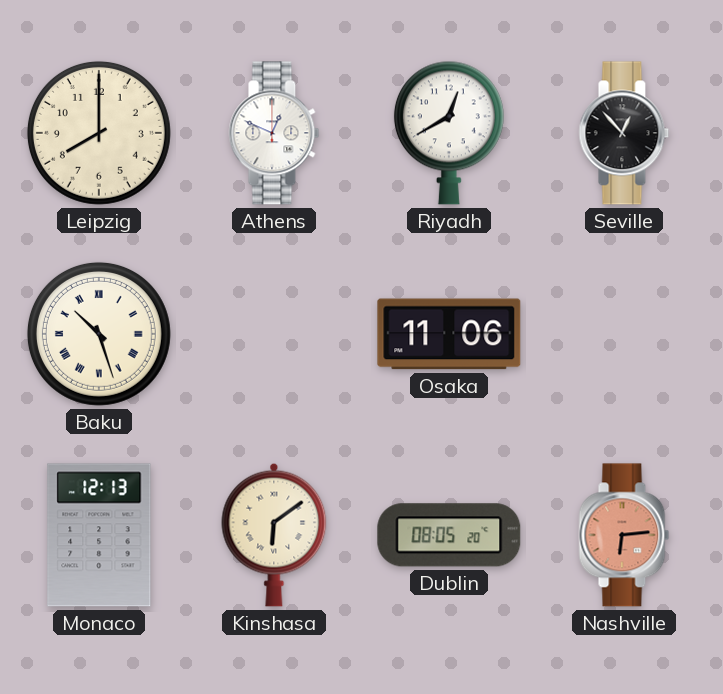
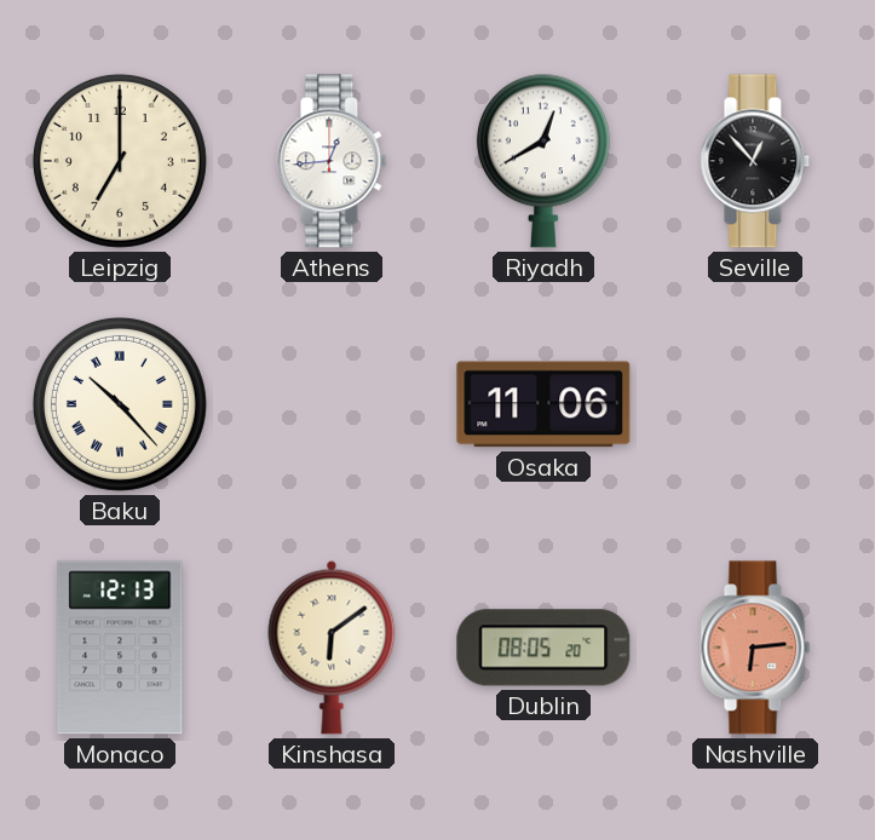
Leipzig: 8:00 -> 7:00 (120, 161)
Athens: 12:49 -> 12:44 (332, 161)
Baku: 10:27 -> 10:23 (120, 404)
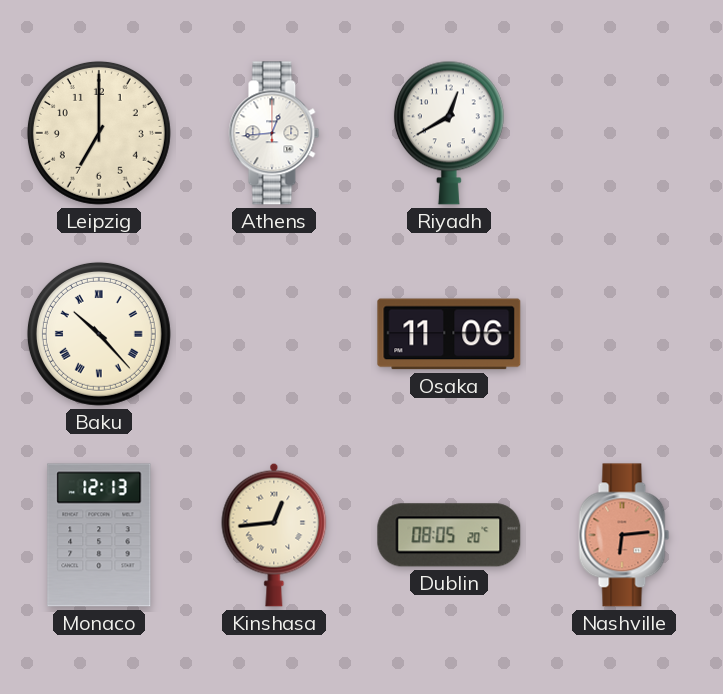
Seville: 12:53 -> none (755, 161)
Kinshasa: 6:09 -> 12:44 (274, 535)
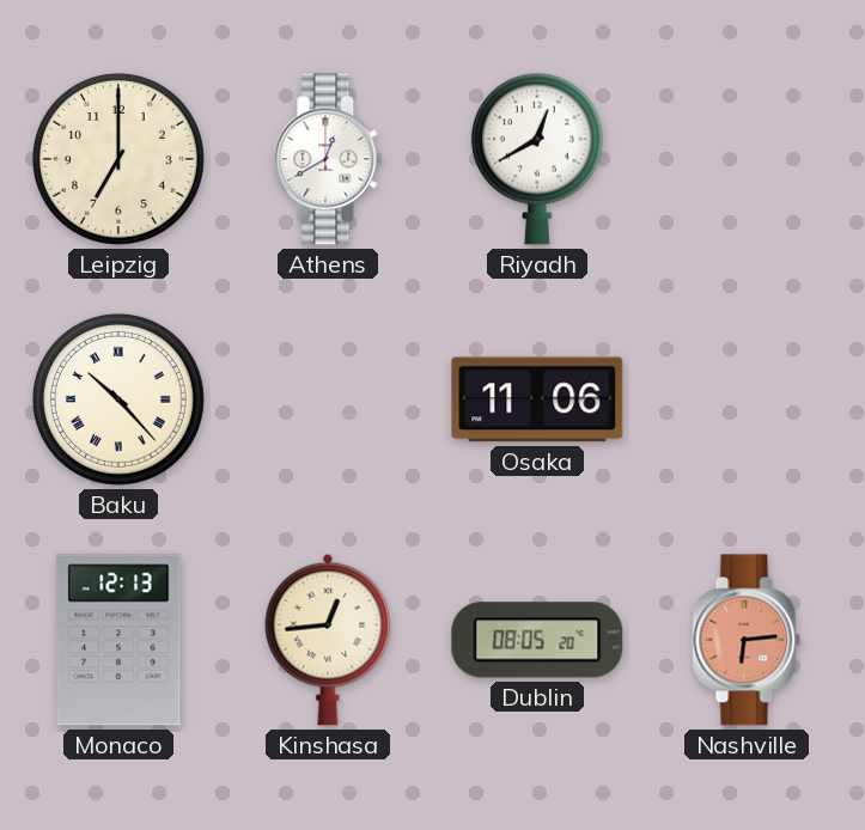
Athens: 12:44 -> 12:40 (328, 159)
